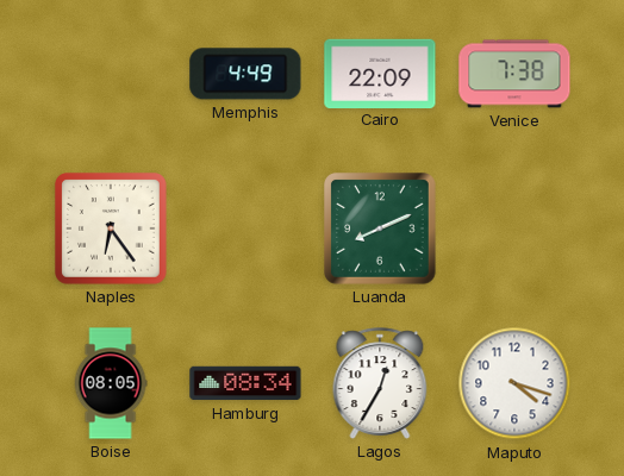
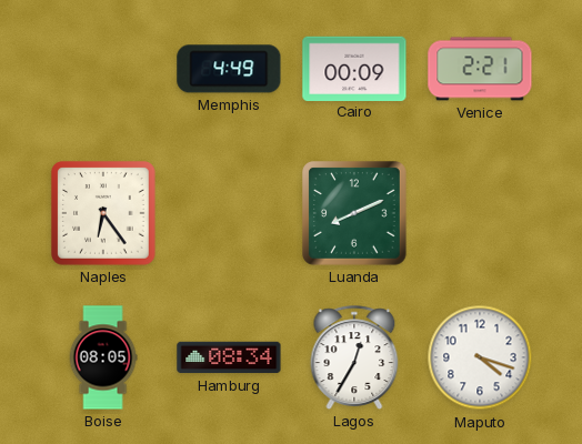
Cairo: 22:09 -> 00:09 (354, 68)
Venice: 7:38 -> 2:21 (480, 69)
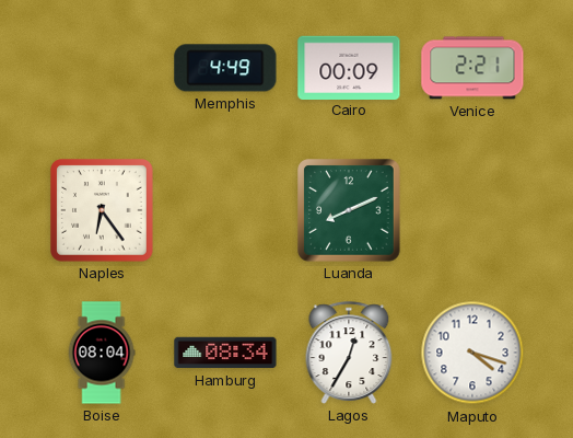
Boise: 08:05 -> 08:04 (102, 353)
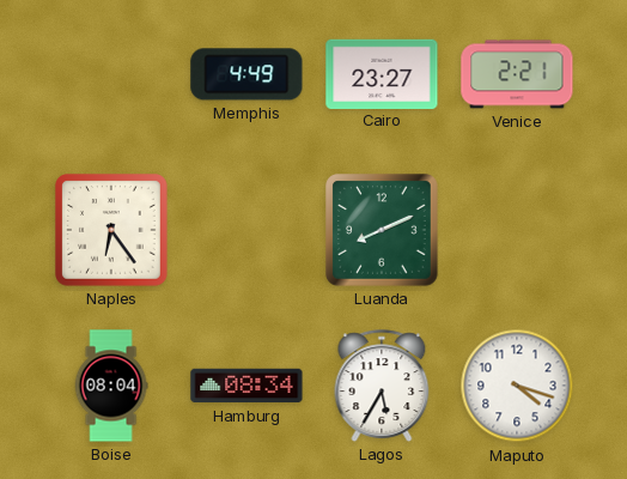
Cairo: 00:09 -> 23:27 (382, 73)
Lagos: 12:35 -> 5:35 (382, 386)
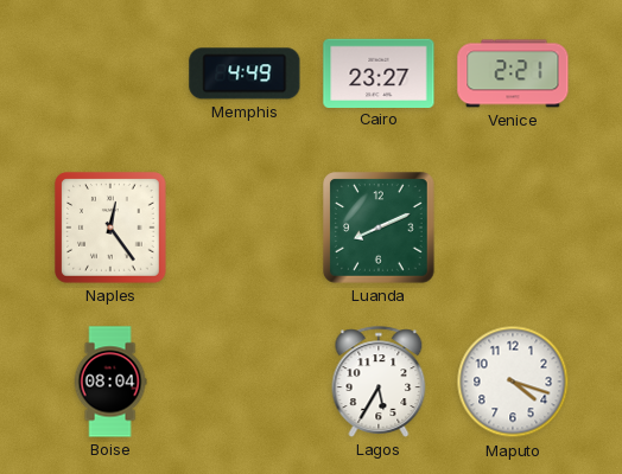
Naples: 6:24 -> 12:24 (112, 229)
Hamburg: 08:34 -> none (246, 386)
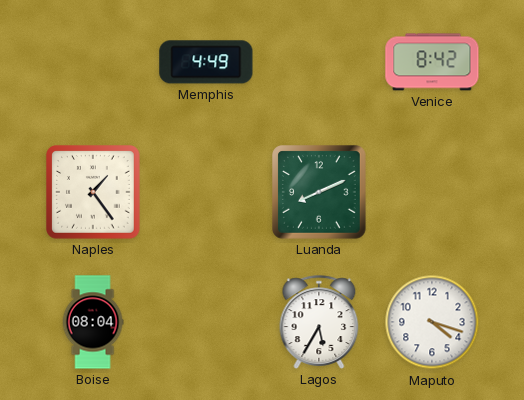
Cairo: 23:27 -> none (379, 72)
Venice: 2:21 -> 8:42 (432, 62)
Naples: 12:24 -> 1:24 (94, 193)
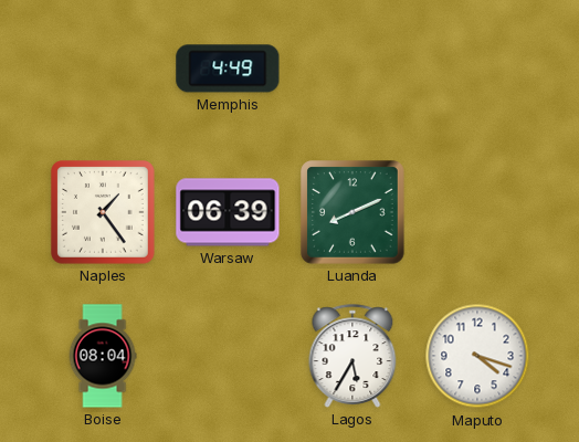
Venice: 8:42 -> none (432, 62)
Warsaw: none -> 06:39 (228, 212)
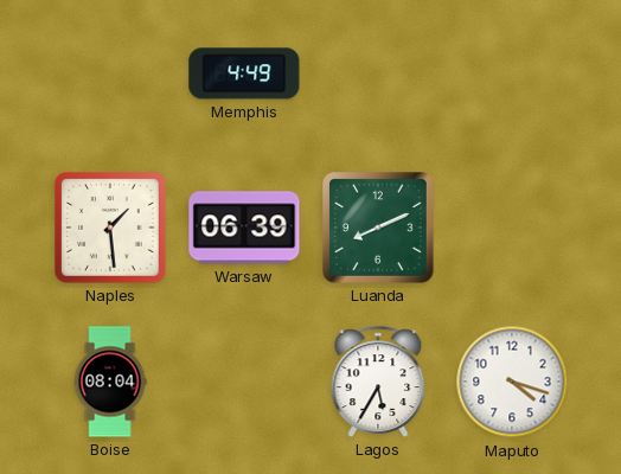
Naples: 1:24 -> 1:29 (111, 229)
